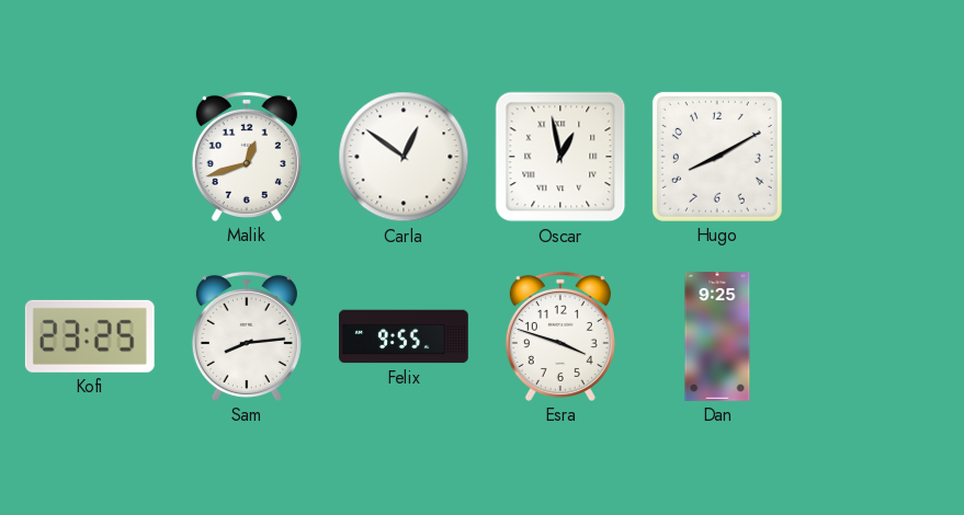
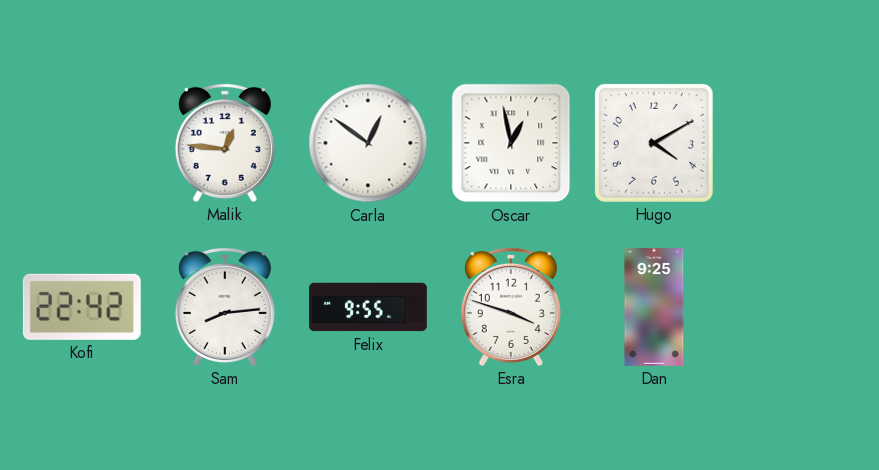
Malik: 12:42 -> 12:46 (225, 143)
Hugo: 8:10 -> 4:10 (654, 143)
Kofi: 23:25 -> 22:42 (82, 307)
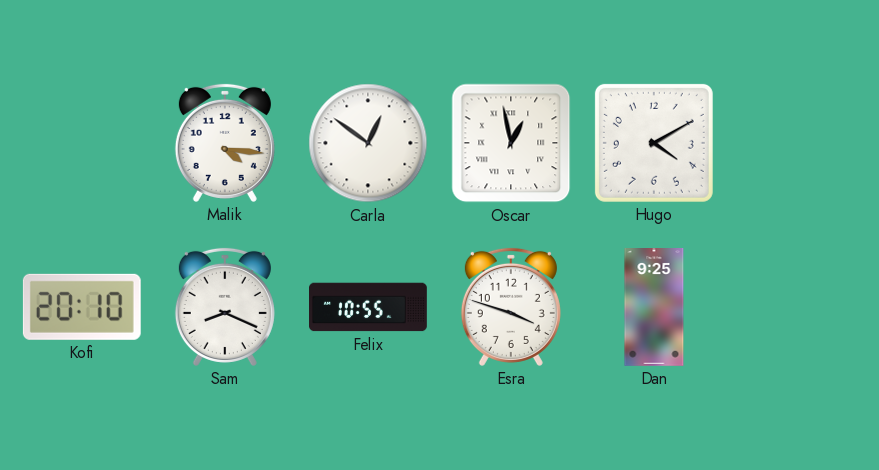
Malik: 12:46 -> 4:16 (225, 143)
Kofi: 22:42 -> 20:10 (82, 307)
Sam: 8:14 -> 8:19 (225, 307)
Felix: 9:55 -> 10:55 (369, 307)
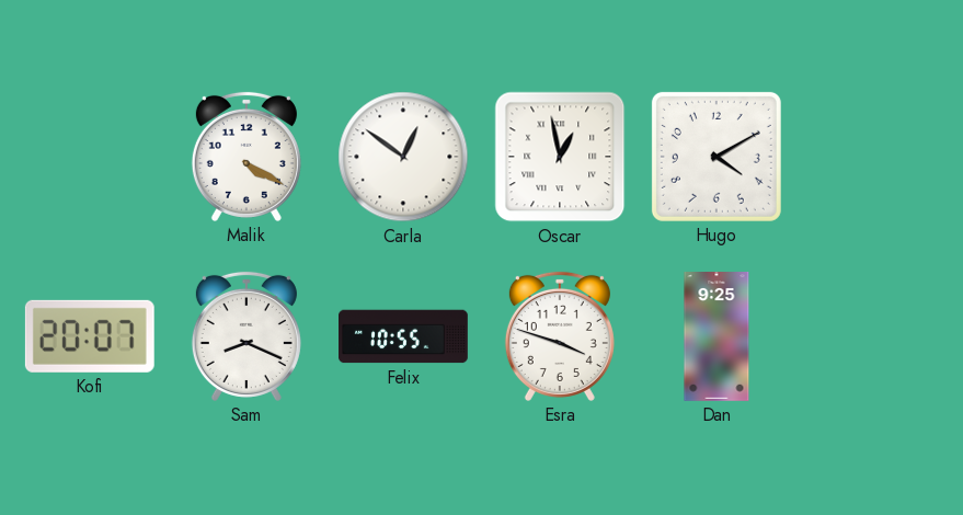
Malik: 4:16 -> 4:20 (247, 157)
Kofi: 20:10 -> 20:07 (90, 336)
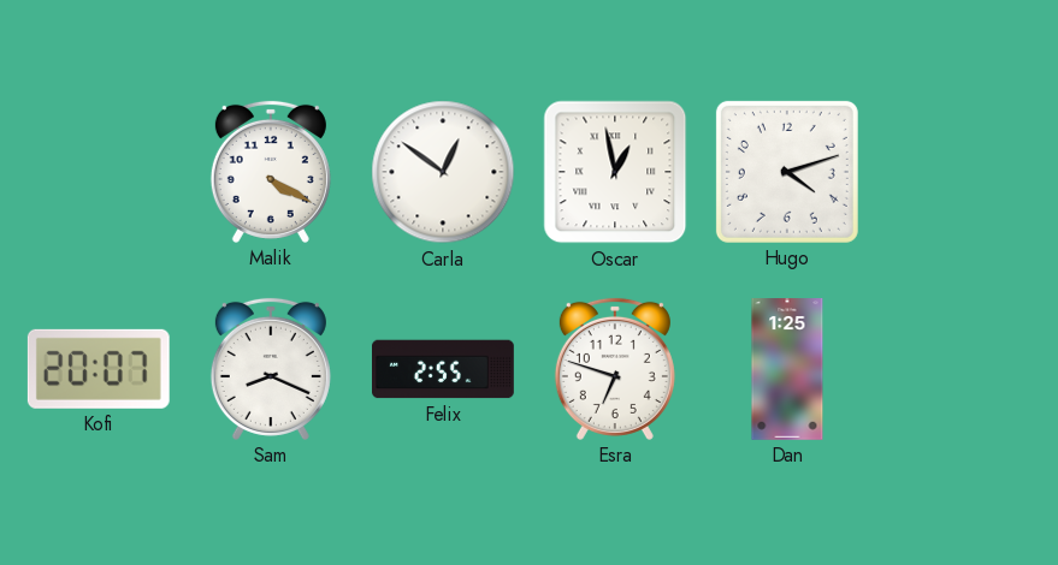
Hugo: 4:10 -> 4:12 (787, 172)
Felix: 10:55 -> 2:55 (444, 369)
Esra: 3:48 -> 6:48 (615, 369)
Dan: 9:25 -> 1:25 (787, 370)
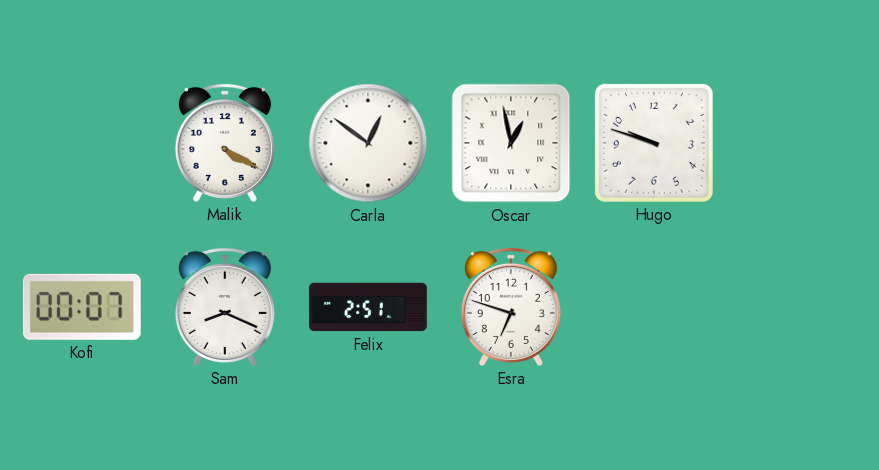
Hugo: 4:12 -> 9:48 (654, 143)
Kofi: 20:07 -> 00:07 (82, 307)
Felix: 2:55 -> 2:51 (369, 307)
Dan: 1:25 -> none (787, 370)
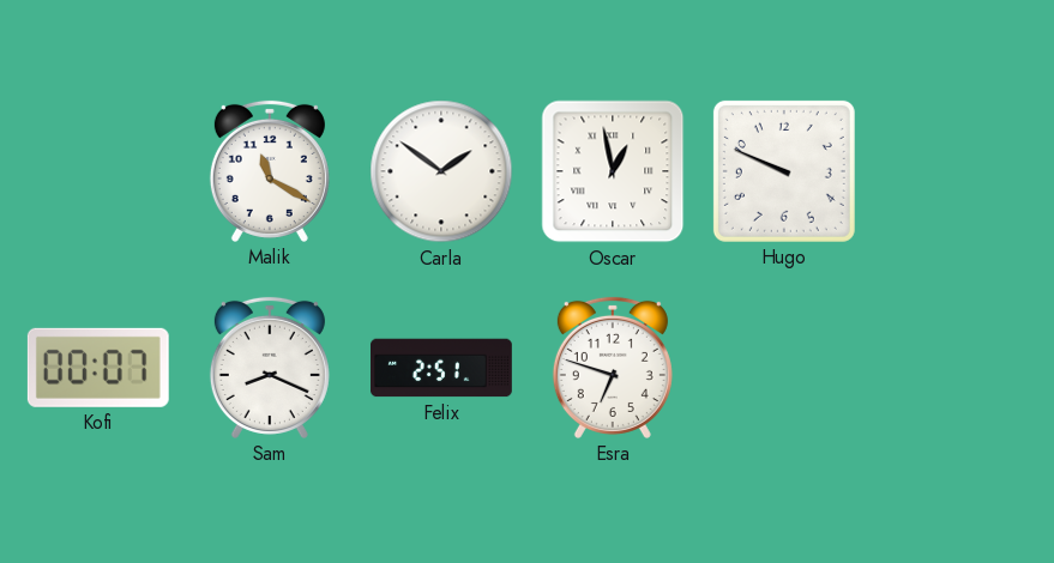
Malik: 4:20 -> 11:20 (270, 171)
Carla: 12:51 -> 1:51 (441, 171)
Hugo: 9:48 -> 9:49 (784, 171)
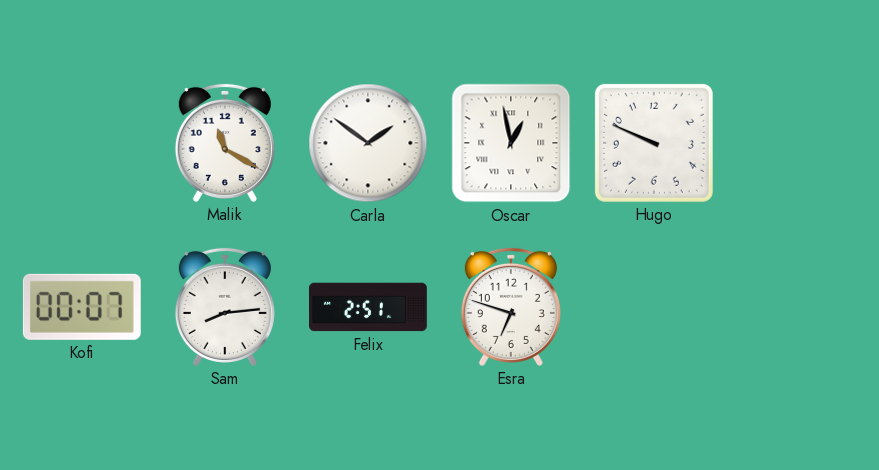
Sam: 8:19 -> 8:14 (225, 307)
